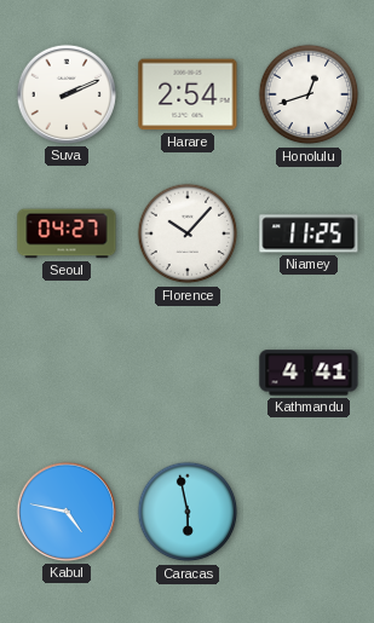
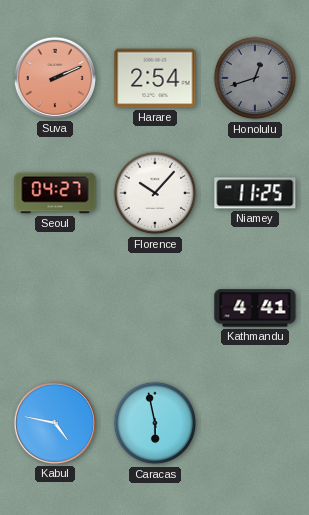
Suva dial: white -> salmon (55, 78)
Honolulu dial: white -> grey (255, 78)
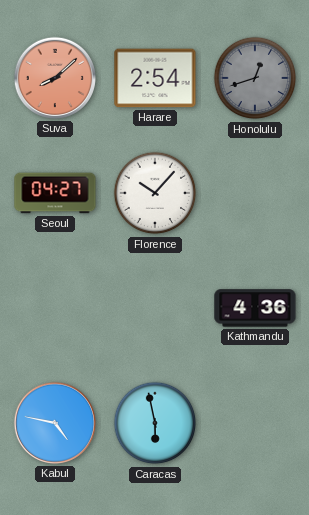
Suva: 2:11 -> 8:08 (55, 78)
Niamey: 11:25 -> none (255, 193)
Kathmandu: 4:41 -> 4:36 (255, 308)
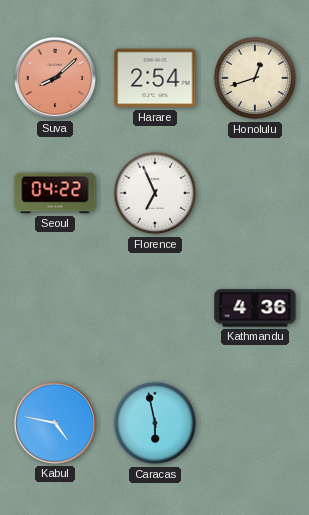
Honolulu dial: grey -> cream (255, 78)
Seoul: 04:27 -> 04:22 (55, 193)
Florence: 10:07 -> 6:56 (155, 193)
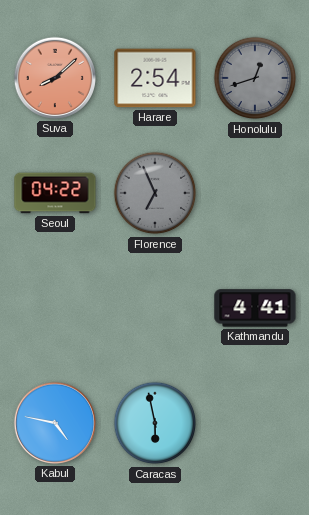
Honolulu dial: cream -> grey (255, 78)
Florence dial: white -> grey (155, 193)
Kathmandu: 4:36 -> 4:41 (255, 308)
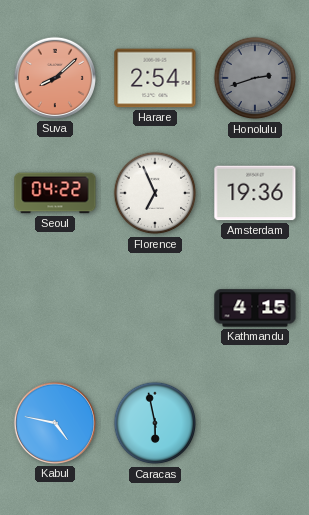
Honolulu: 12:42 -> 2:42 (255, 78)
Florence dial: grey -> white (155, 193)
Amsterdam: none -> 19:36 (255, 193)
Kathmandu: 4:41 -> 4:15 (255, 308)
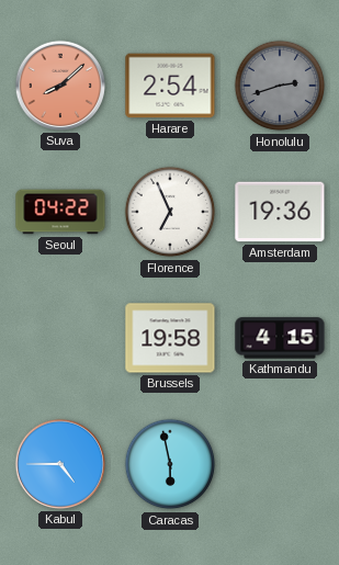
Brussels: none -> 19:58 (170, 338)
Kabul: 4:47 -> 4:45 (60, 464)
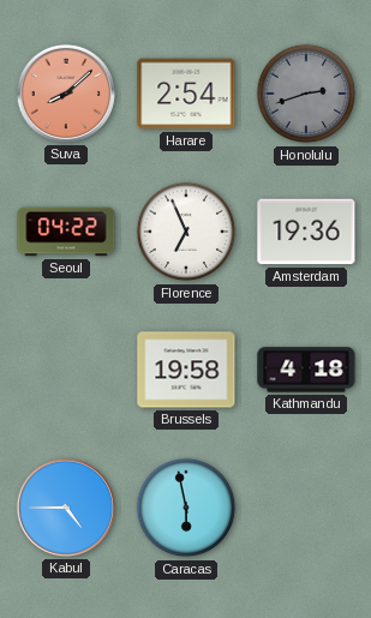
Kathmandu: 4:15 -> 4:18 (306, 370)
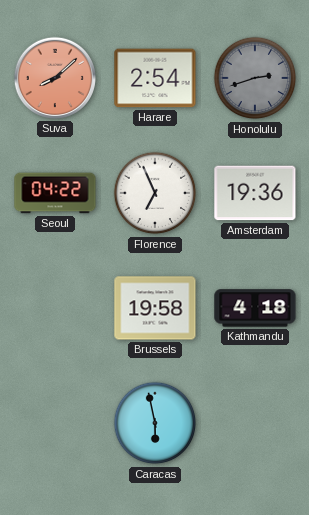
Kabul: 4:45 -> none (66, 508)
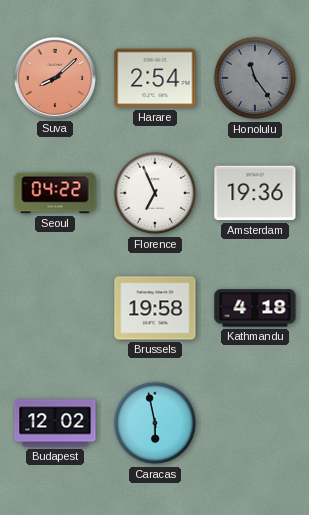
Honolulu: 2:42 -> 11:24 (255, 78)
Budapest: none -> 12:02 (55, 423)
